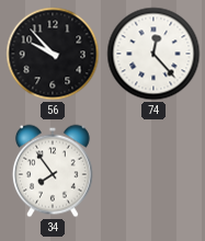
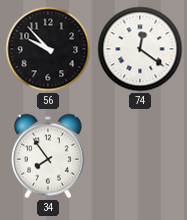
74: 12:23 -> 12:21 (140, 49)
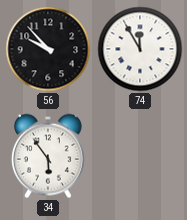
74: 12:21 -> 11:55 (140, 49)
34: 7:54 -> 5:54 (48, 156)
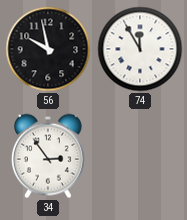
56: 9:53 -> 9:58 (48, 49)
34: 5:54 -> 2:54 (48, 156)
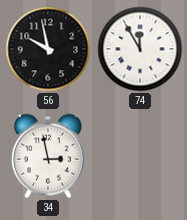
34: 2:54 -> 2:58 (48, 156)
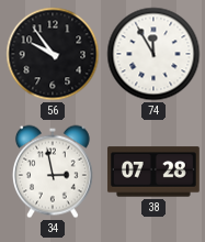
56: 9:58 -> 9:54 (53, 54)
38: none -> 07:28 (153, 172)
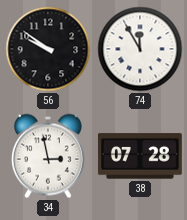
56: 9:54 -> 9:51 (48, 49)
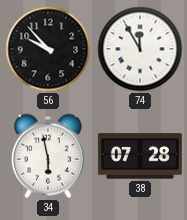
56: 9:51 -> 9:53 (48, 49)
34: 2:58 -> 5:58 (48, 156)
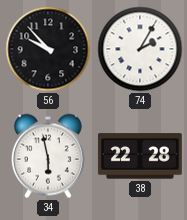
74: 11:55 -> 2:05 (140, 49)
38: 07:28 -> 22:28 (140, 156)
